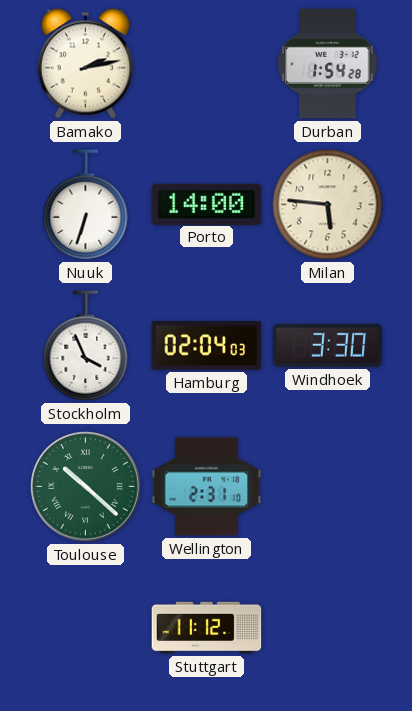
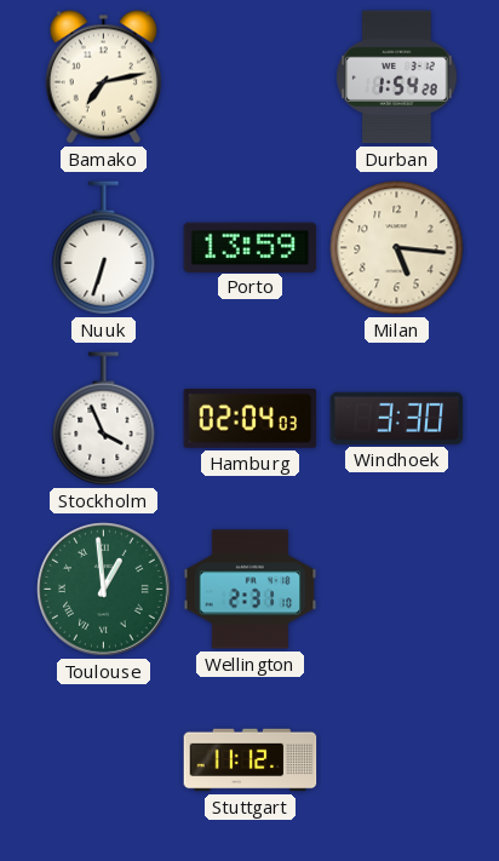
Bamako: 2:13 -> 7:13 (103, 78)
Porto: 14:00 -> 13:59 (251, 247)
Milan: 5:46 -> 5:16 (397, 248)
Toulouse: 10:22 -> 12:59 (104, 590)
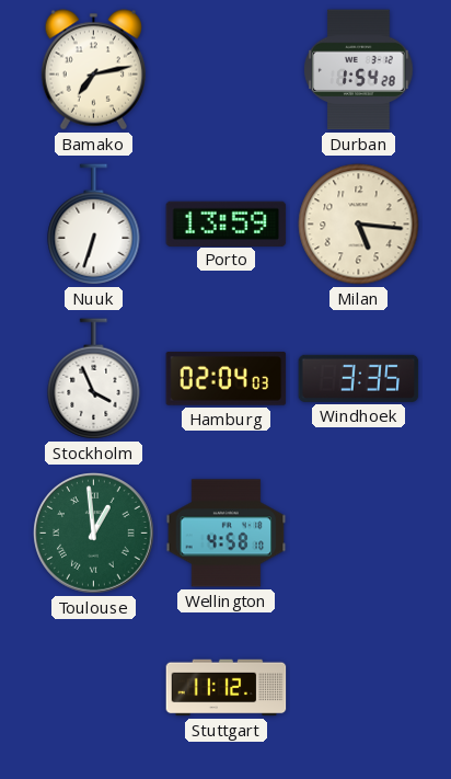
Windhoek: 3:30 -> 3:35 (359, 378)
Wellington: 2:31 -> 4:58 (227, 534)
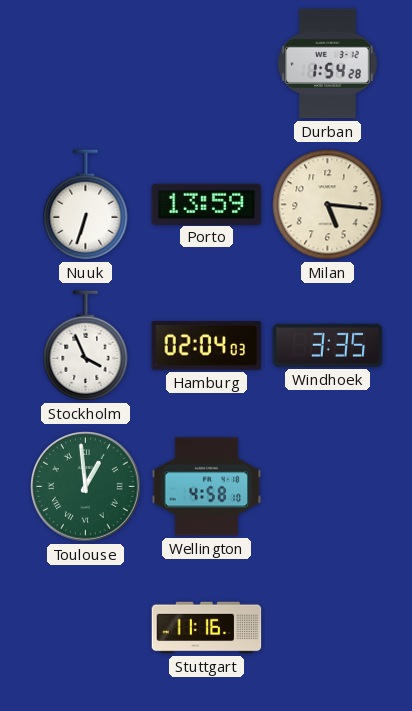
Bamako: 7:13 -> none (93, 70)
Stuttgart: 11:12 -> 11:16 (207, 628)
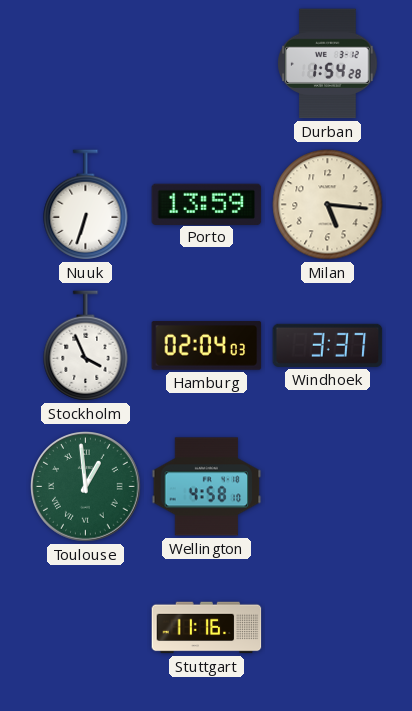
Windhoek: 3:35 -> 3:37 (328, 345)
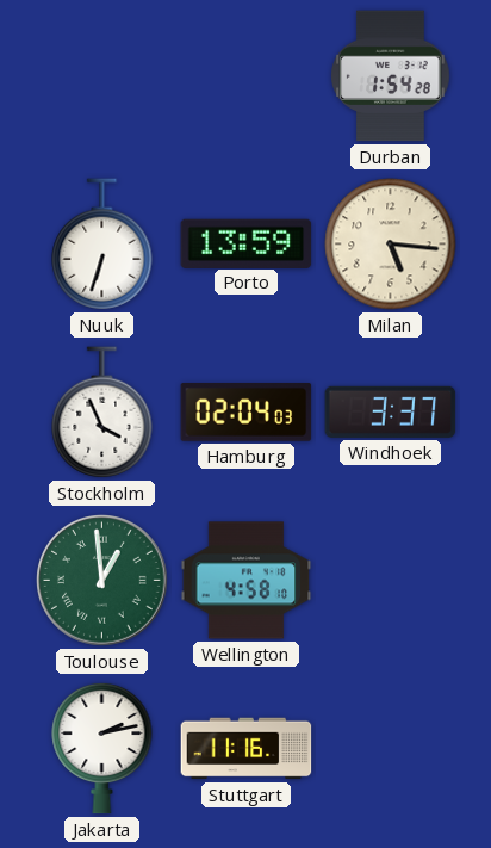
Jakarta: none -> 2:13 (102, 748)
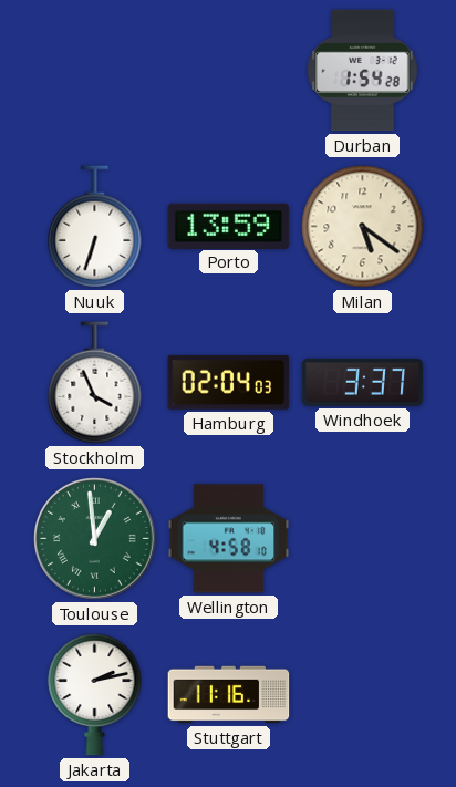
Milan: 5:16 -> 5:21 (363, 227)
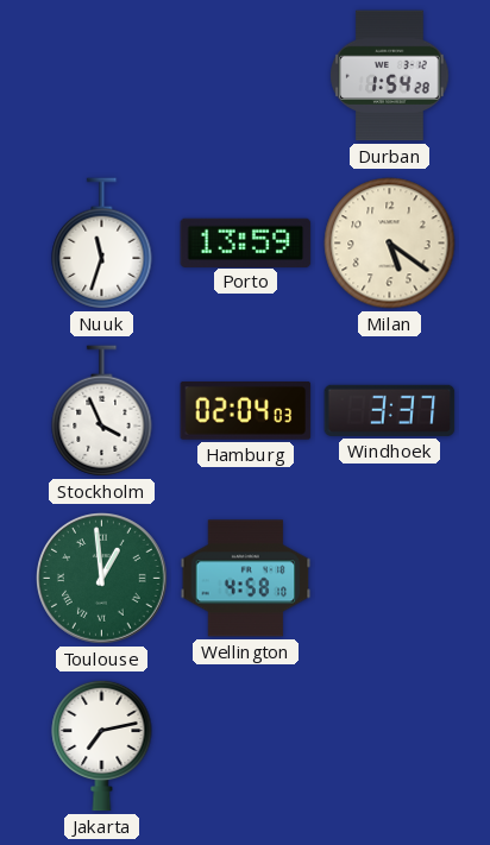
Nuuk: 6:33 -> 11:33 (102, 244)
Jakarta: 2:13 -> 7:13 (102, 745)
Stuttgart: 11:16 -> none (229, 695)
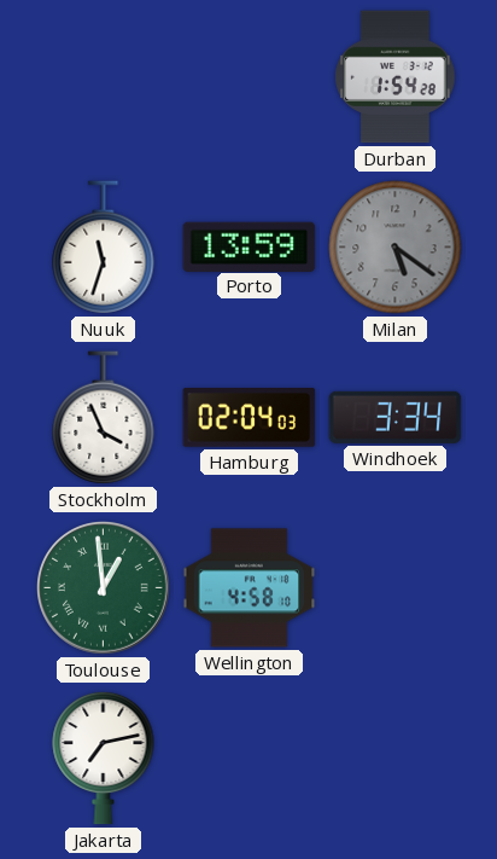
Milan dial: cream -> grey (396, 248)
Windhoek: 3:37 -> 3:34 (396, 417)
